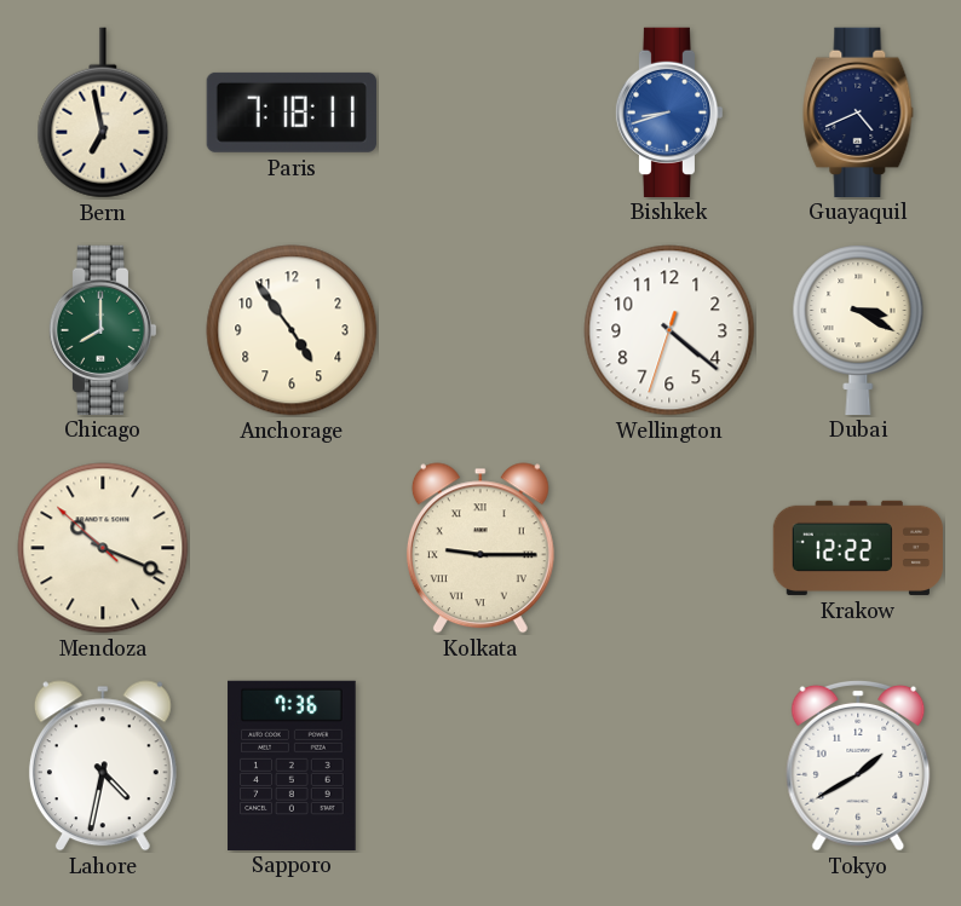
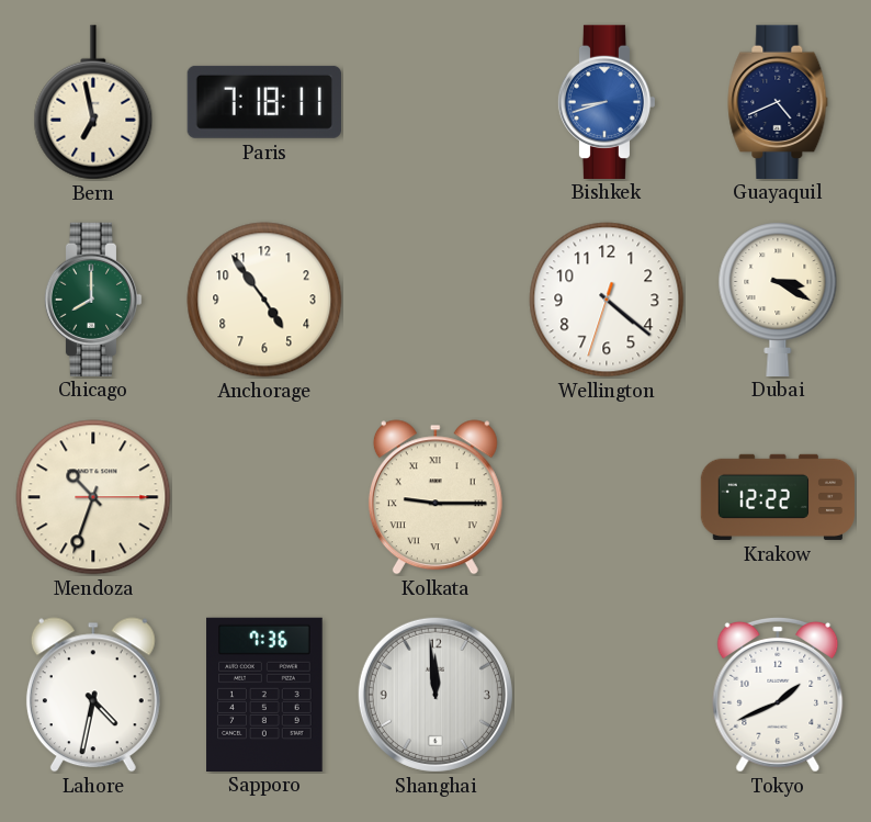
Mendoza: 10:18 -> 10:33 (93, 497)
Shanghai: none -> 11:59 (435, 695)
Tokyo: 1:40 -> 1:41 (778, 695)
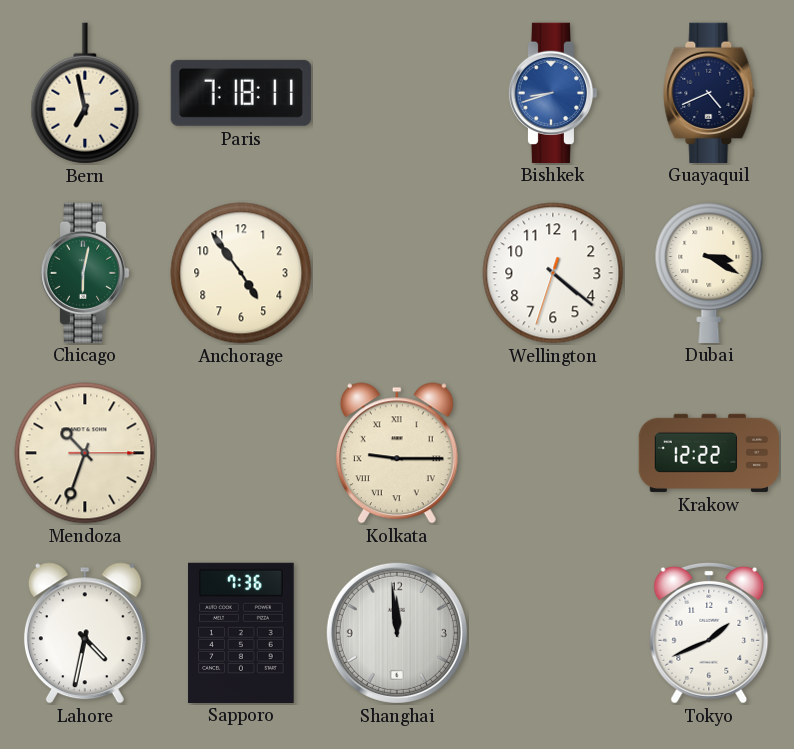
Chicago: 8:00 -> 6:02 (85, 272)
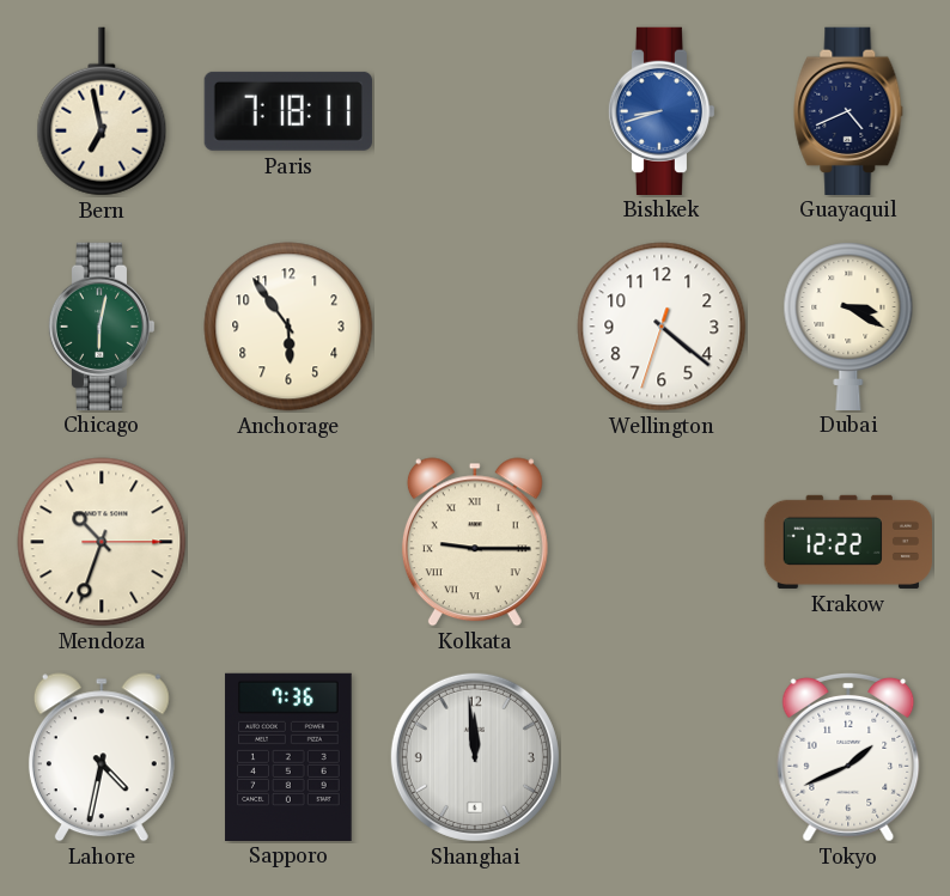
Anchorage: 4:54 -> 5:54 (288, 327)
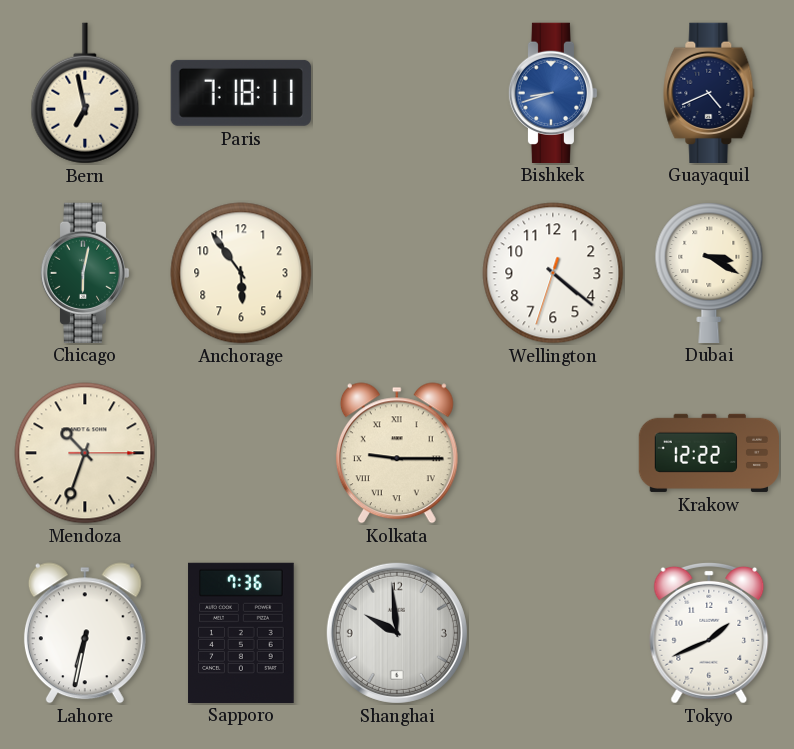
Lahore: 4:32 -> 6:32 (85, 633)
Shanghai: 11:59 -> 9:59 (397, 633)
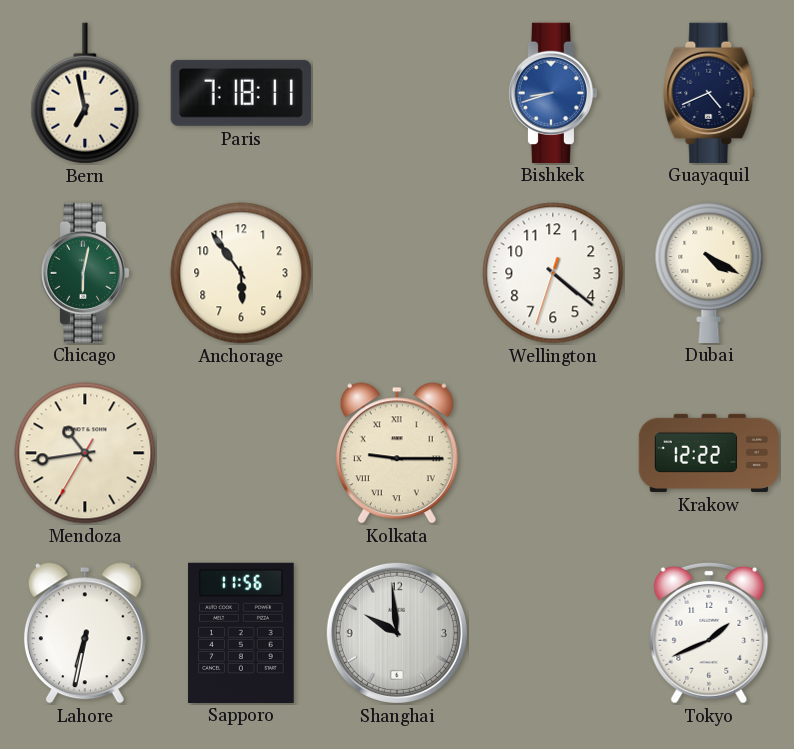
Dubai: 3:20 -> 4:20 (709, 273)
Mendoza: 10:33 -> 10:43 (85, 453)
Sapporo: 7:36 -> 11:56 (241, 632)
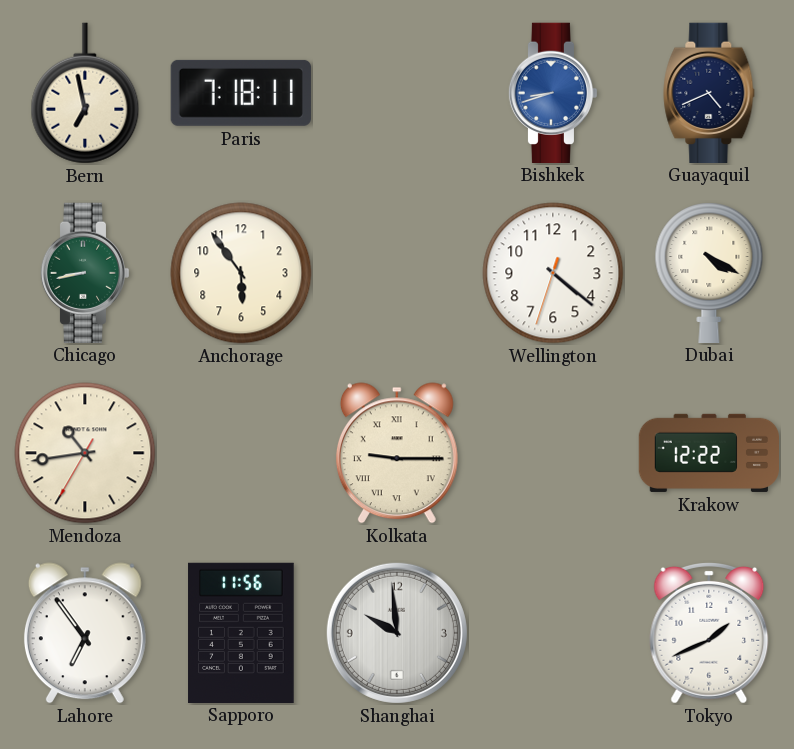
Chicago: 6:02 -> 8:43 (85, 272)
Lahore: 6:32 -> 6:54 (85, 633)
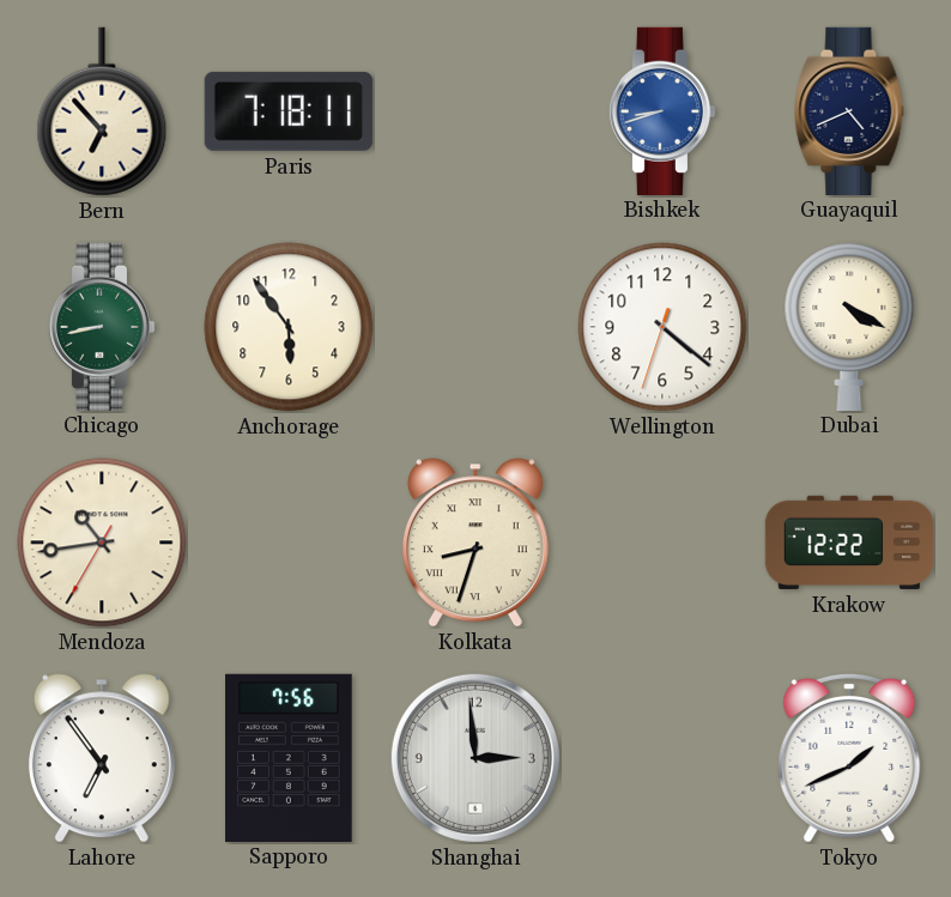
Bern: 6:58 -> 6:53 (102, 111)
Kolkata: 9:15 -> 8:33 (476, 543)
Sapporo: 11:56 -> 7:56 (289, 757)
Shanghai: 9:59 -> 2:59 (476, 758)
